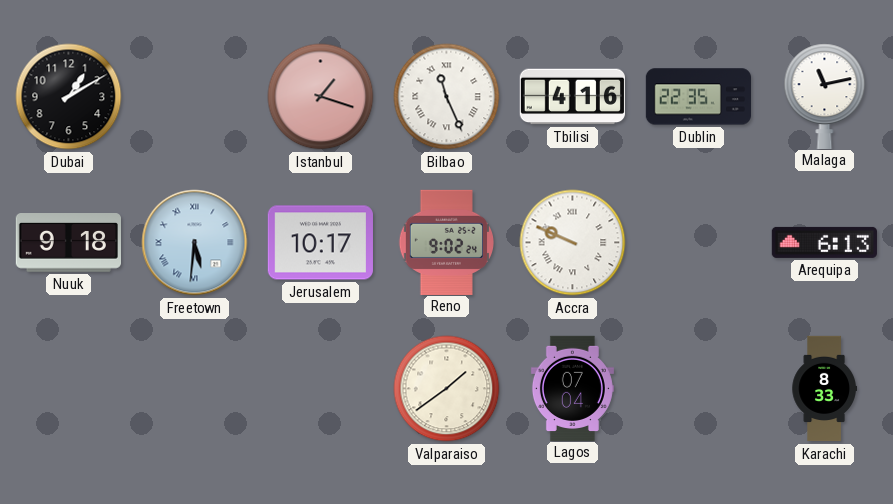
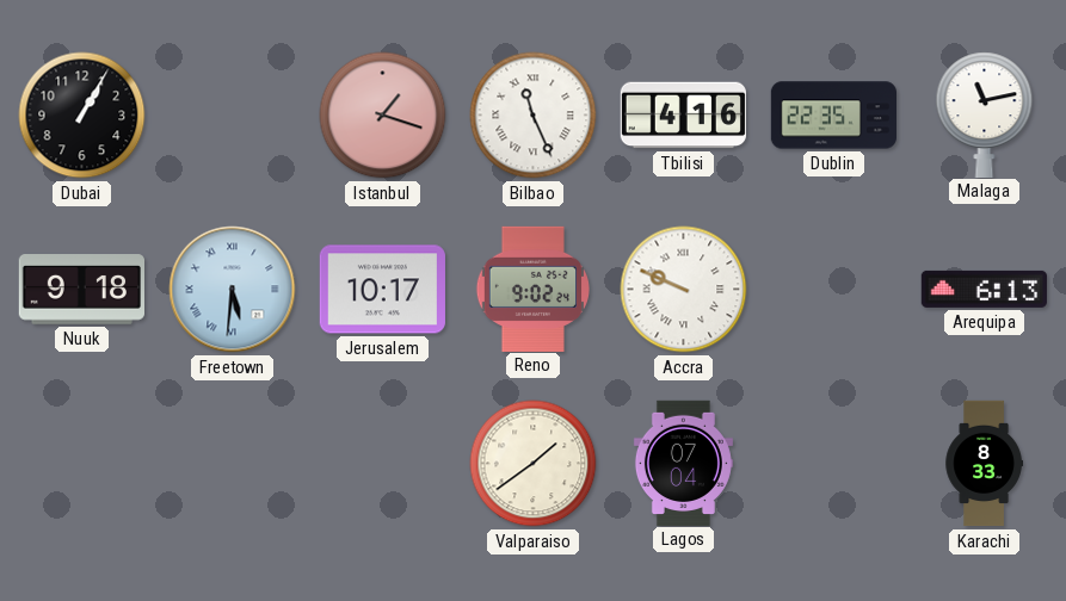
Dubai: 1:10 -> 1:05 (82, 116)
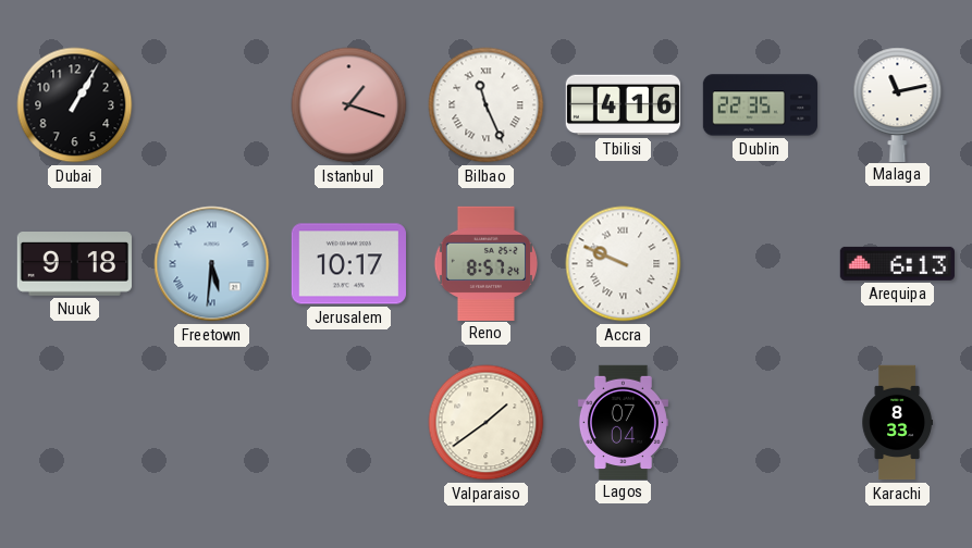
Reno: 9:02 -> 8:57 (485, 263)
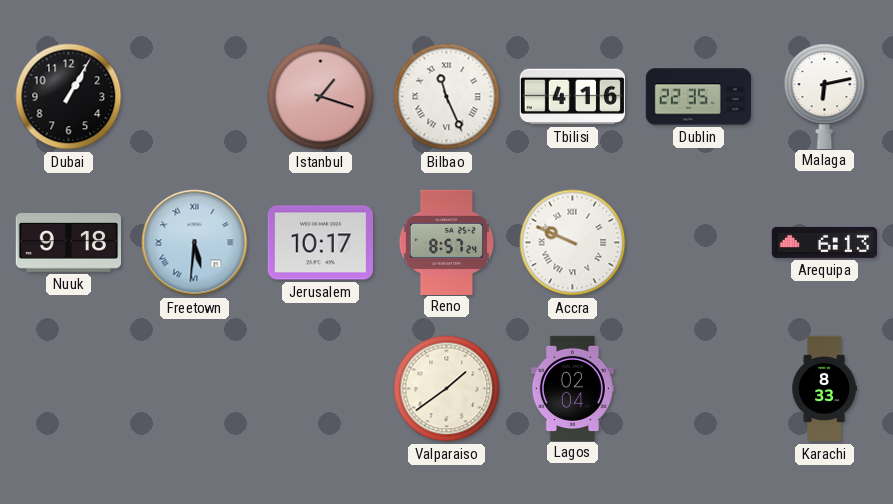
Malaga: 11:13 -> 6:13 (825, 96)
Lagos: 07:04 -> 02:04 (572, 388)
